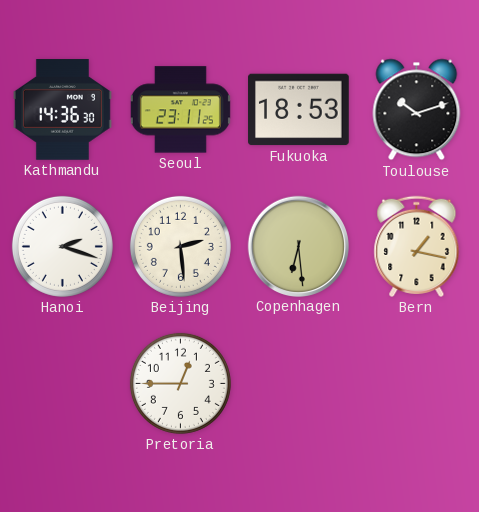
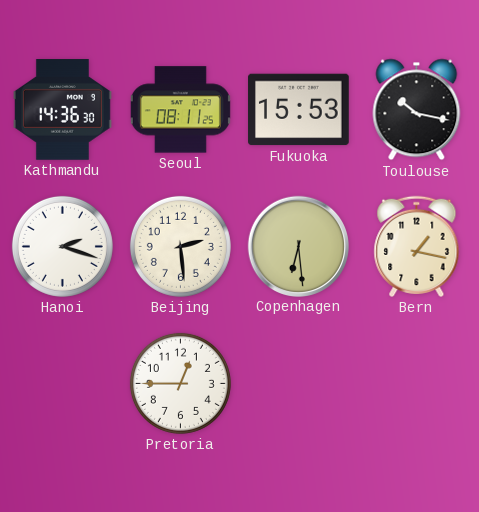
Seoul: 23:11 -> 08:11 (180, 110)
Fukuoka: 18:53 -> 15:53 (299, 110)
Toulouse: 10:12 -> 10:17 (417, 110)
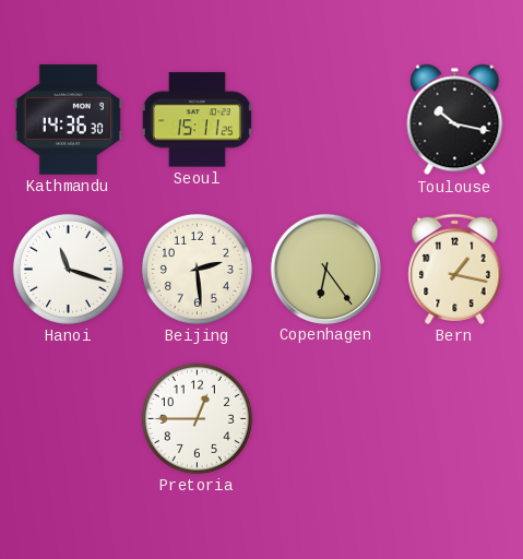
Seoul: 08:11 -> 15:11 (197, 120)
Fukuoka: 15:53 -> none (299, 110)
Hanoi: 2:18 -> 11:18 (68, 269)
Copenhagen: 6:29 -> 6:24 (325, 269)
